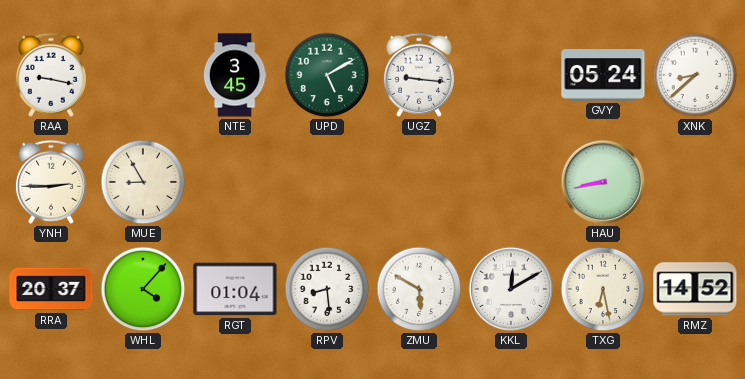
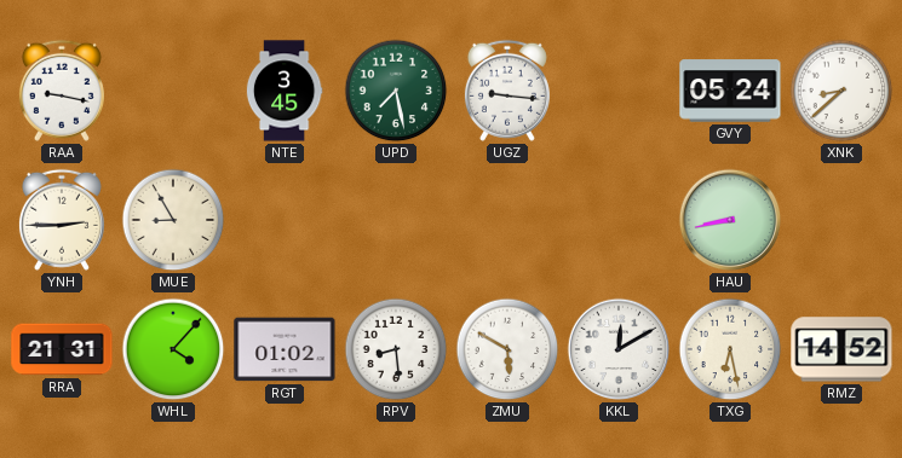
UPD: 5:10 -> 7:28 (396, 91)
RRA: 20:37 -> 21:31 (62, 349)
RGT: 01:04 -> 01:02 (285, 349)
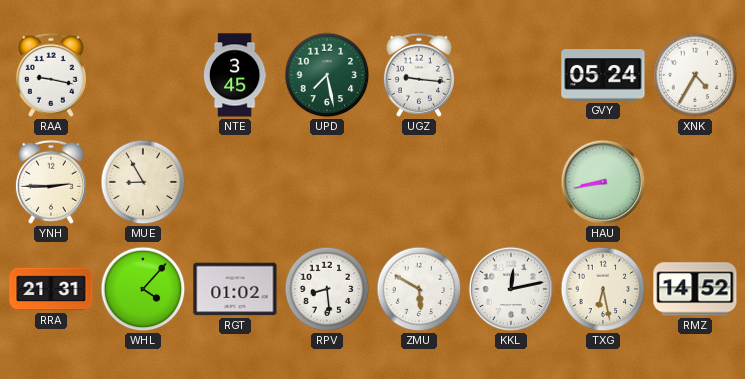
XNK: 8:38 -> 4:35 (695, 75)
KKL: 12:10 -> 12:13 (511, 289)
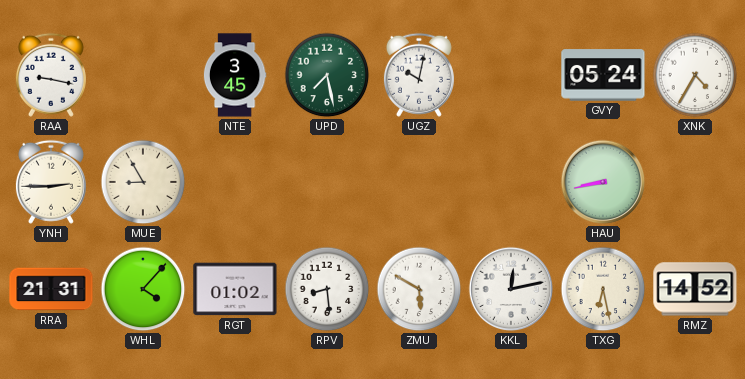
UGZ: 9:16 -> 10:02 (419, 75)
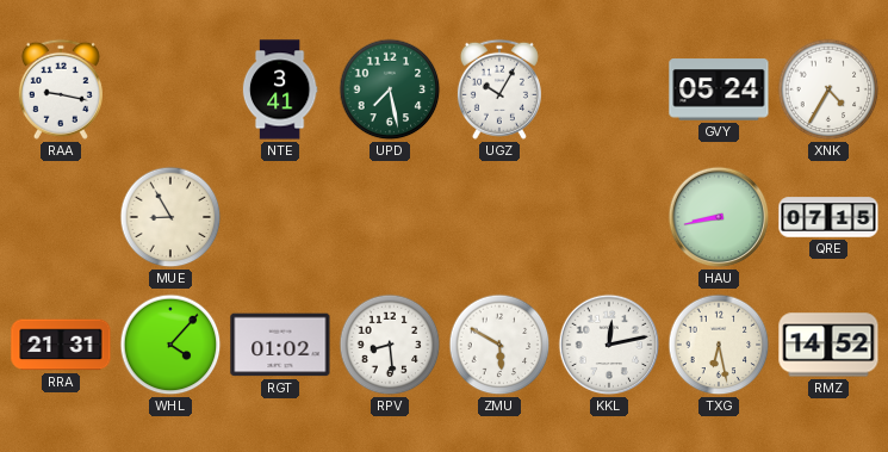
NTE: 3:45 -> 3:41 (280, 89)
UGZ: 10:02 -> 10:05 (499, 89)
YNH: 2:45 -> none (51, 182)
QRE: none -> 07:15 (828, 217)
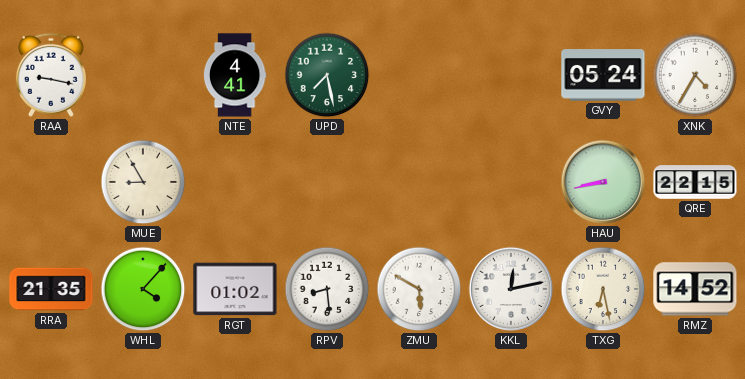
NTE: 3:41 -> 4:41 (235, 75)
UGZ: 10:05 -> none (499, 89)
QRE: 07:15 -> 22:15 (695, 182)
RRA: 21:31 -> 21:35 (51, 289)
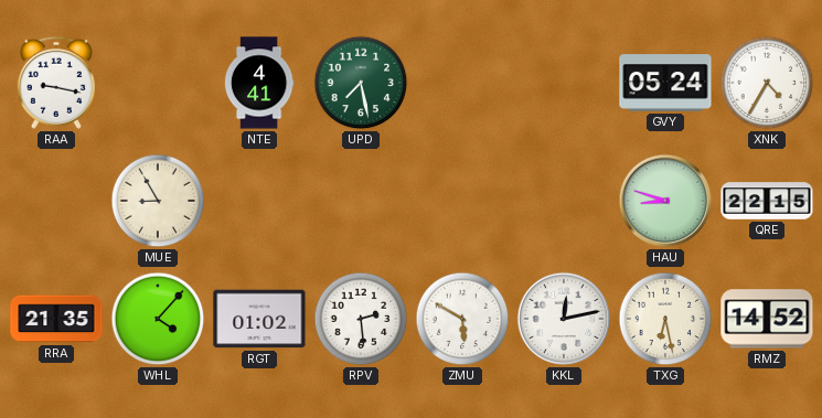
HAU: 8:43 -> 8:48 (665, 201)
RPV: 8:29 -> 2:29 (361, 319)
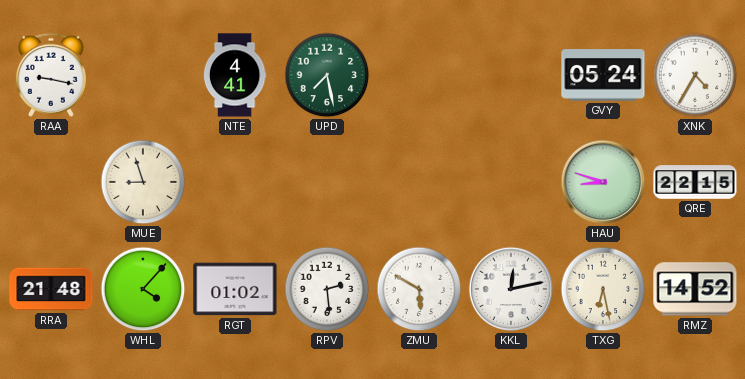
MUE: 8:55 -> 8:57 (143, 182)
RRA: 21:35 -> 21:48 (51, 289)
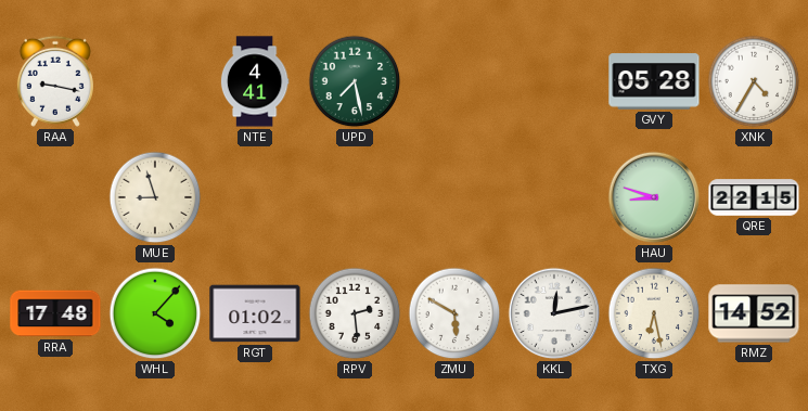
GVY: 05:24 -> 05:28 (654, 81)
RRA: 21:48 -> 17:48 (55, 313)
